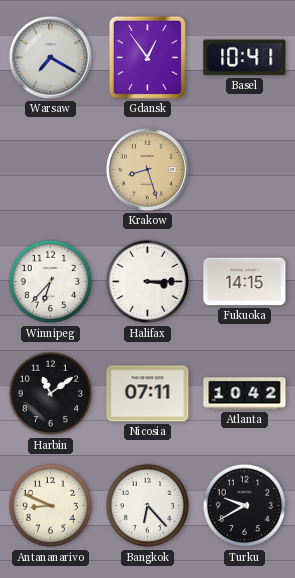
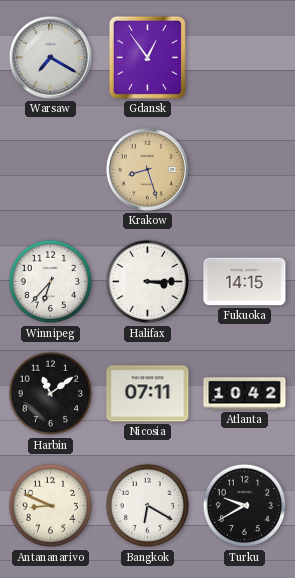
Basel: 10:41 -> none (245, 58)
Bangkok: 6:23 -> 6:20 (148, 506)
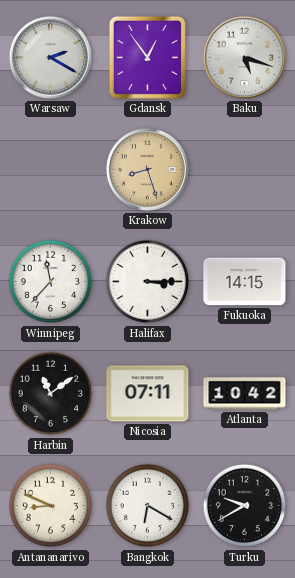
Warsaw: 7:20 -> 2:20 (50, 57)
Baku: none -> 5:18 (244, 57)
Winnipeg: 6:37 -> 11:37 (51, 282)
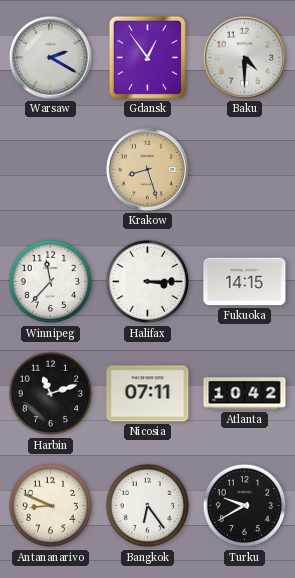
Baku: 5:18 -> 4:30 (244, 57)
Harbin: 11:09 -> 11:12 (51, 394)
Bangkok: 6:20 -> 6:24 (148, 506)
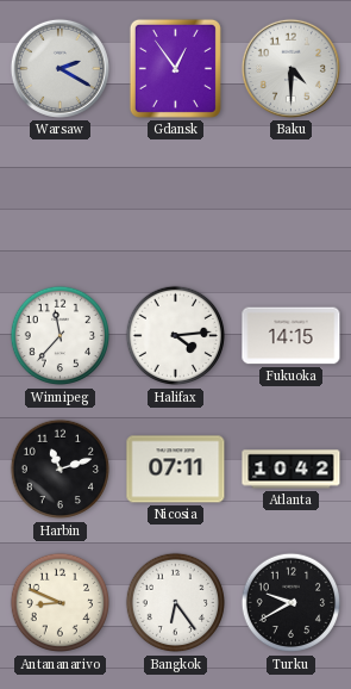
Krakow: 8:27 -> none (147, 169)
Halifax: 3:15 -> 4:14 (176, 336)
